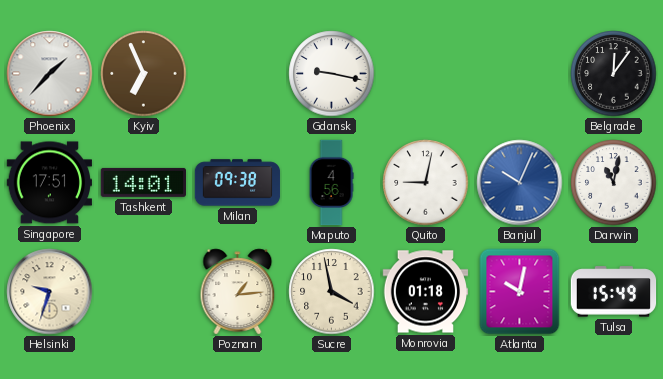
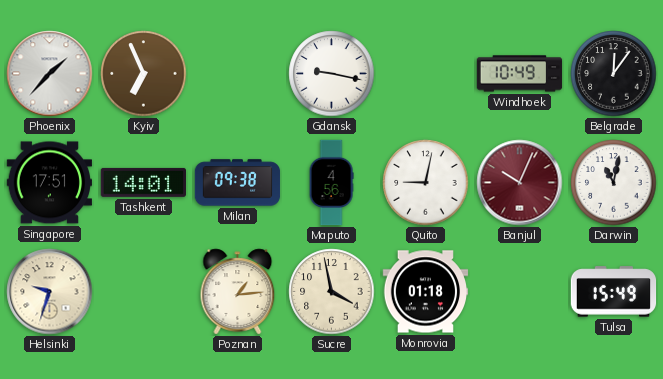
Windhoek: none -> 10:49 (520, 74)
Banjul dial: blue -> burgundy (520, 183)
Atlanta: 10:02 -> none (520, 292)
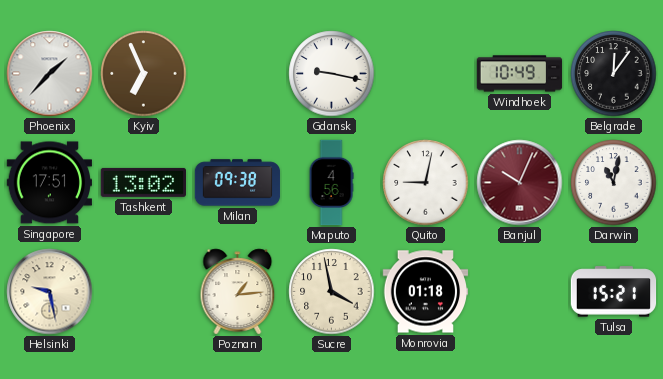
Tashkent: 14:01 -> 13:02 (143, 182)
Helsinki: 9:33 -> 9:28 (50, 292)
Tulsa: 15:49 -> 15:21 (614, 292)
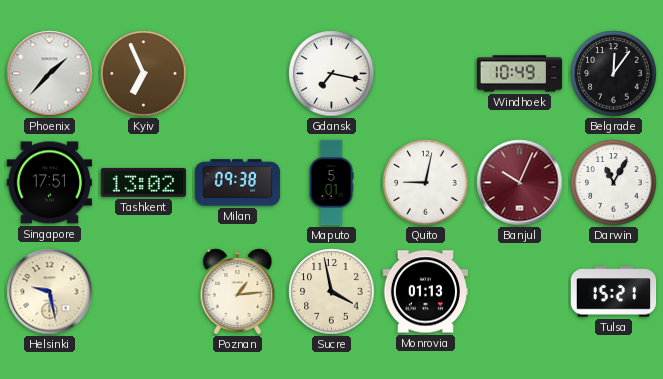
Gdansk: 9:17 -> 7:17 (332, 74)
Maputo: 4:56 -> 5:01 (331, 183)
Darwin: 11:02 -> 11:05 (614, 183)
Monrovia: 01:18 -> 01:13 (426, 292)
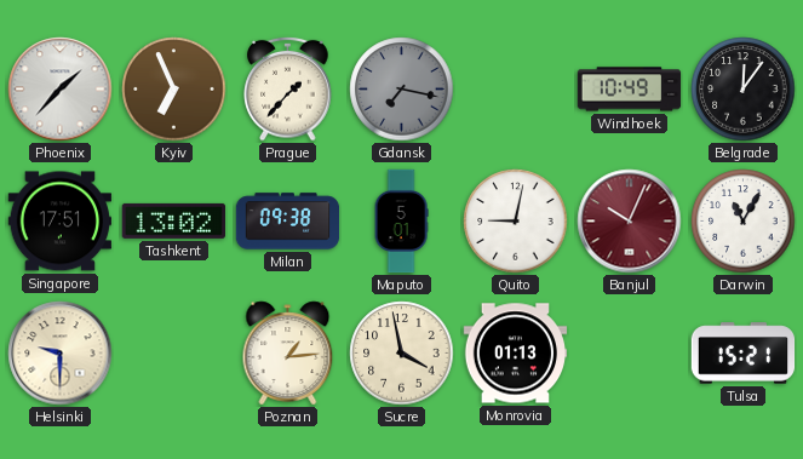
Prague: none -> 1:37 (288, 88)
Gdansk dial: white -> grey (402, 90)
Helsinki: 9:28 -> 9:30 (61, 354)
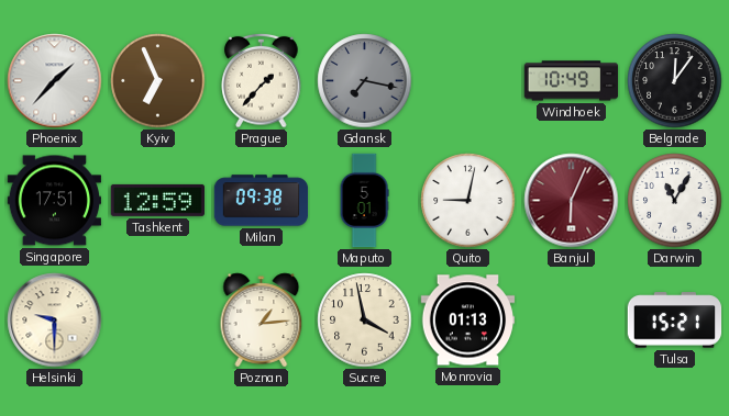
Tashkent: 13:02 -> 12:59 (157, 200)
Banjul: 10:04 -> 6:04 (572, 201)
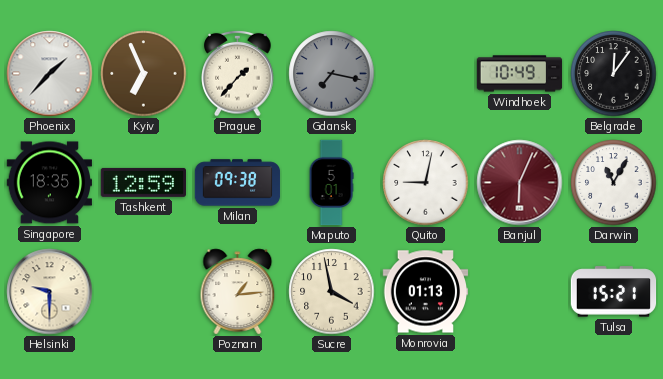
Singapore: 17:51 -> 18:35 (49, 183)
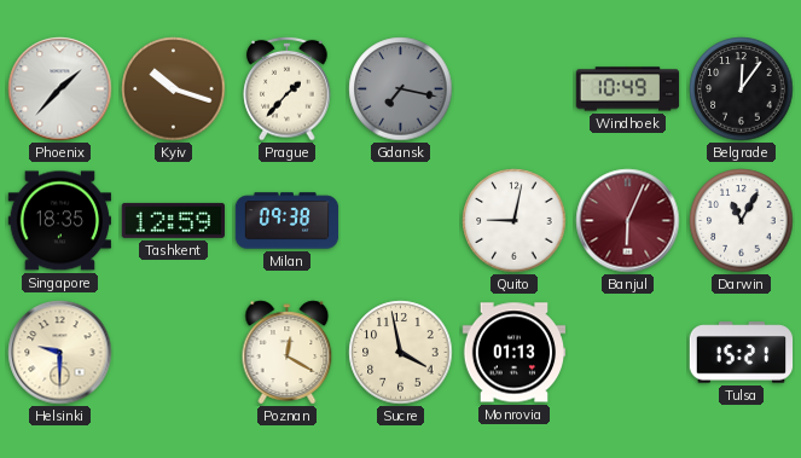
Kyiv: 6:56 -> 10:18 (174, 89)
Maputo: 5:01 -> none (331, 183)
Poznan: 1:14 -> 12:20 (288, 353)
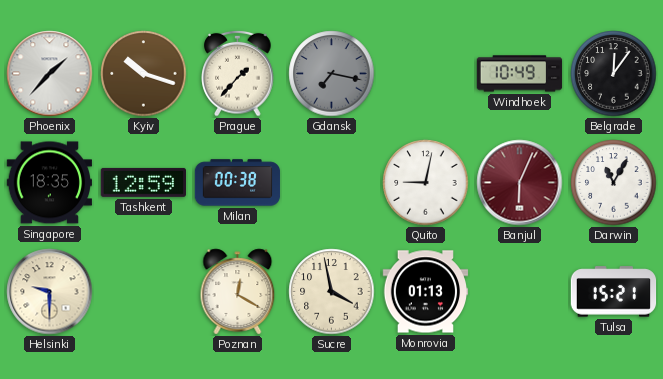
Milan: 09:38 -> 00:38 (238, 183)
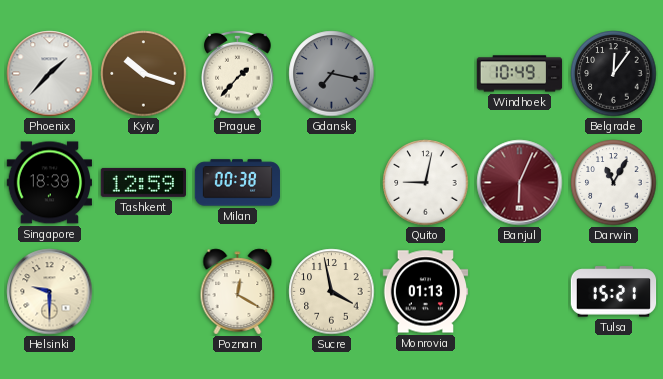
Singapore: 18:35 -> 18:39 (49, 183)
